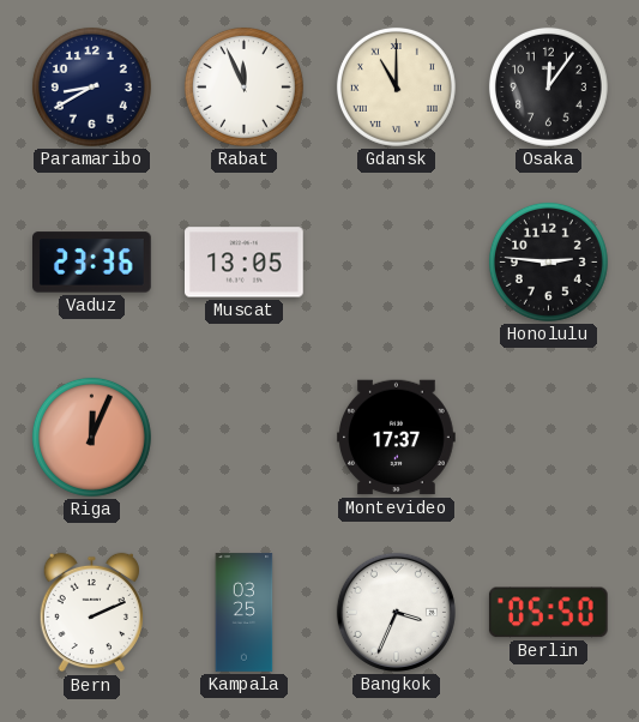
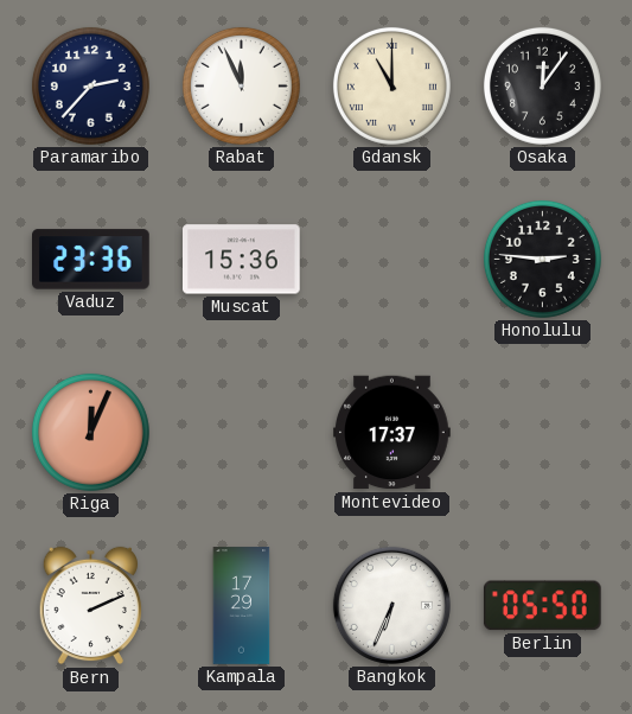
Paramaribo: 8:40 -> 2:37 (90, 85)
Muscat: 13:05 -> 15:36 (242, 260)
Kampala: 03:25 -> 17:29 (242, 606)
Bangkok: 3:34 -> 6:34 (391, 605)
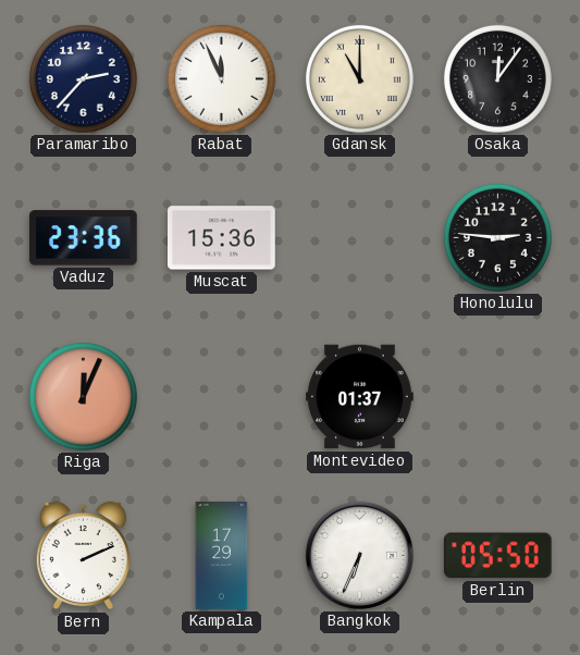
Montevideo: 17:37 -> 01:37 (360, 397)
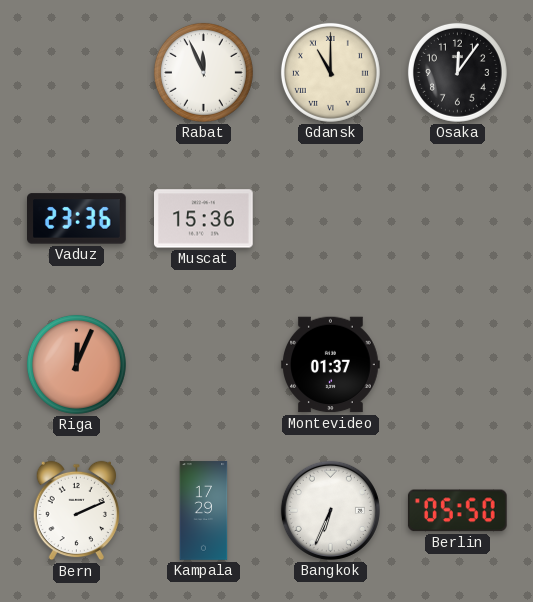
Paramaribo: 2:37 -> none (83, 78)
Honolulu: 2:46 -> none (497, 237)
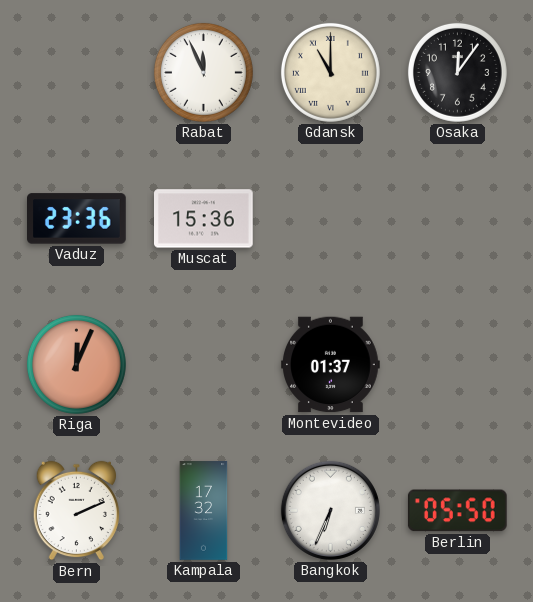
Kampala: 17:29 -> 17:32 (204, 511)
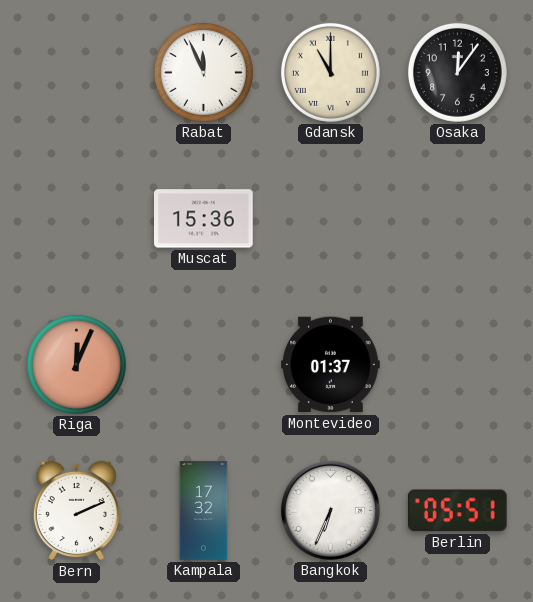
Vaduz: 23:36 -> none (77, 219)
Berlin: 05:50 -> 05:51 (457, 511)
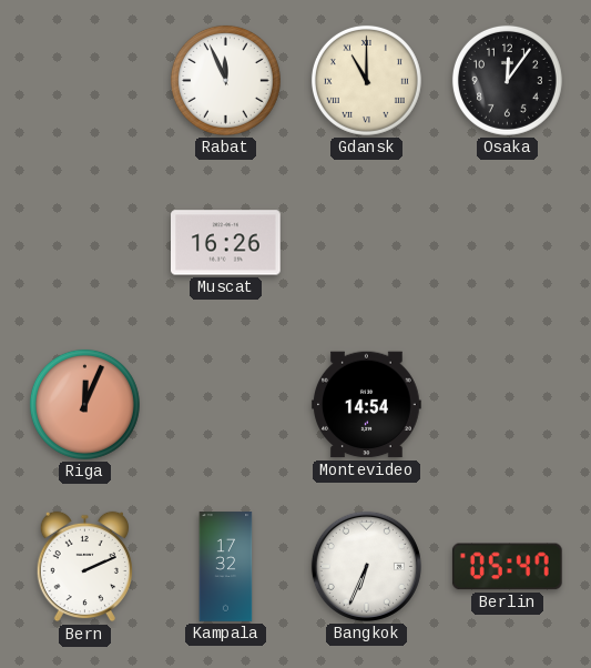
Muscat: 15:36 -> 16:26 (226, 243)
Montevideo: 01:37 -> 14:54 (367, 405)
Berlin: 05:51 -> 05:47 (507, 567)
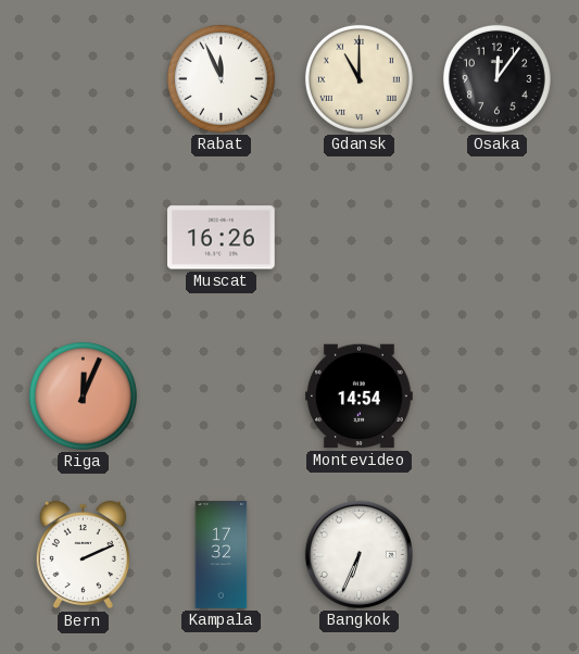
Berlin: 05:47 -> none (507, 567)
